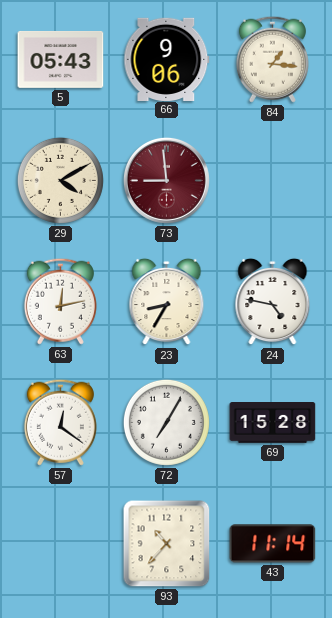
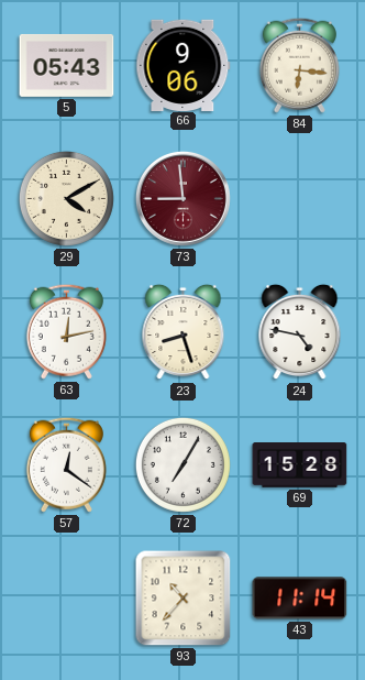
84: 1:16 -> 6:16 (299, 65)
23: 8:35 -> 8:27 (184, 332)
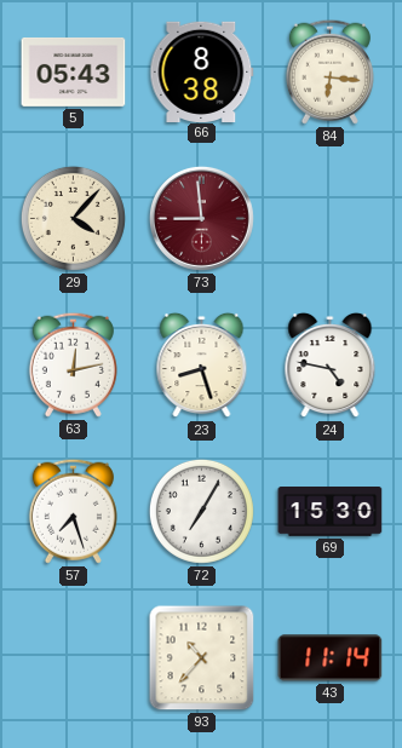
66: 9:06 -> 8:38 (202, 71)
29: 4:10 -> 4:07 (73, 218)
57: 12:21 -> 7:27 (73, 511)
69: 15:28 -> 15:30 (331, 512)
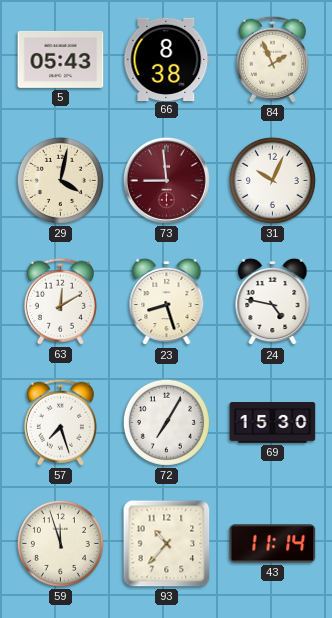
84: 6:16 -> 1:56 (272, 59)
29: 4:07 -> 4:02 (60, 180)
31: none -> 10:04 (272, 180)
63: 12:13 -> 12:10 (60, 301)
59: none -> 11:57 (60, 543)
